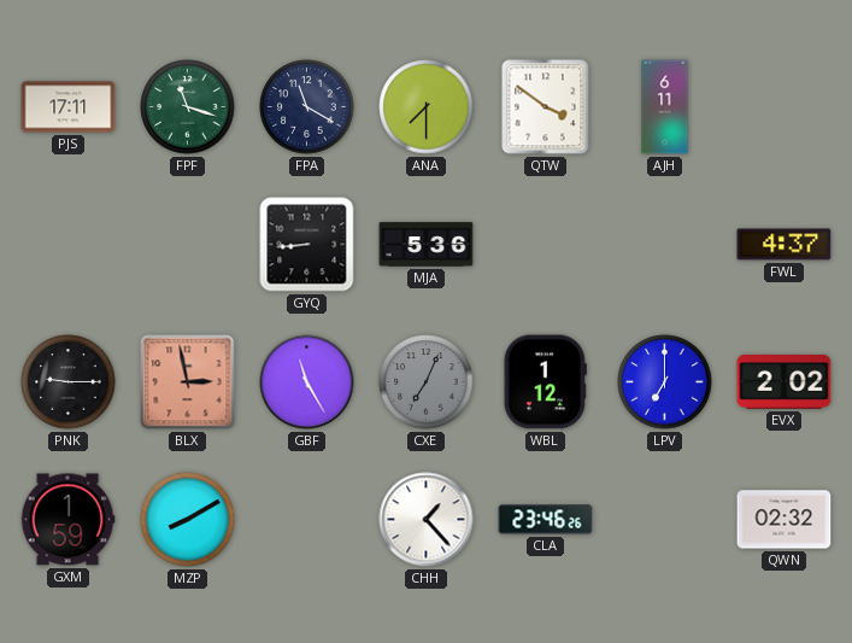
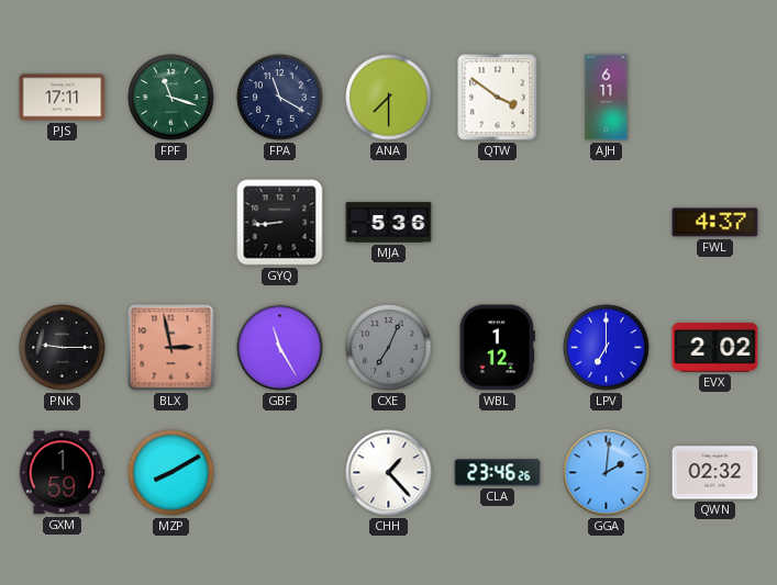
GGA: none -> 2:01 (607, 473)
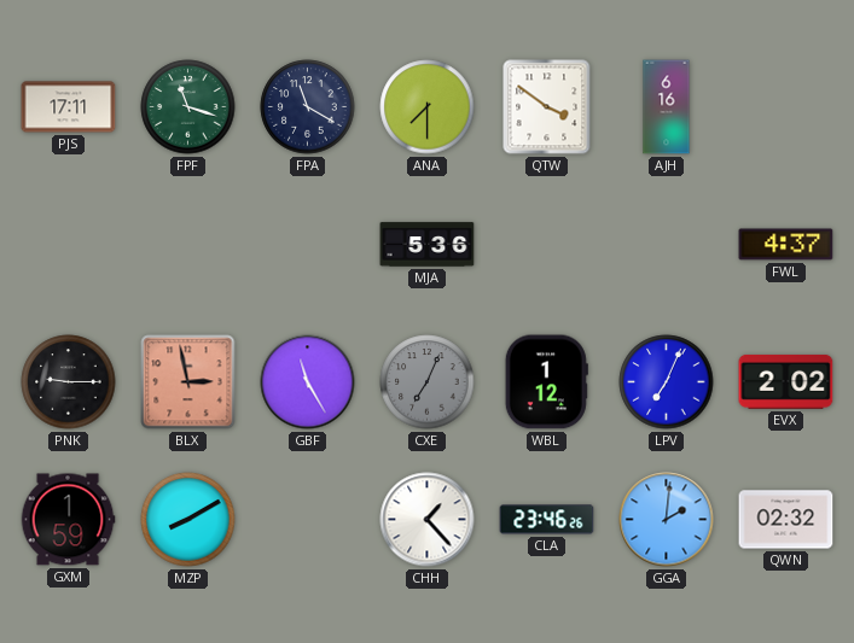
AJH: 6:11 -> 6:16 (667, 107)
GYQ: 8:44 -> none (280, 223)
LPV: 7:00 -> 7:04 (667, 382)
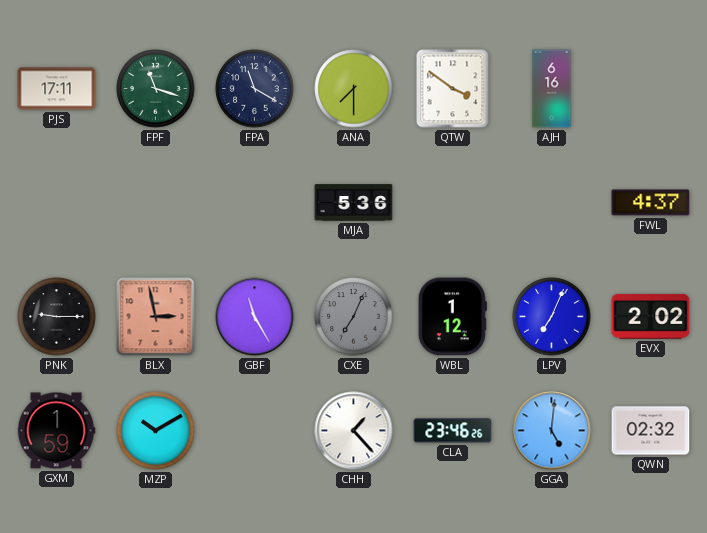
MZP: 8:10 -> 10:10 (156, 431)
GGA: 2:01 -> 5:01 (552, 431)
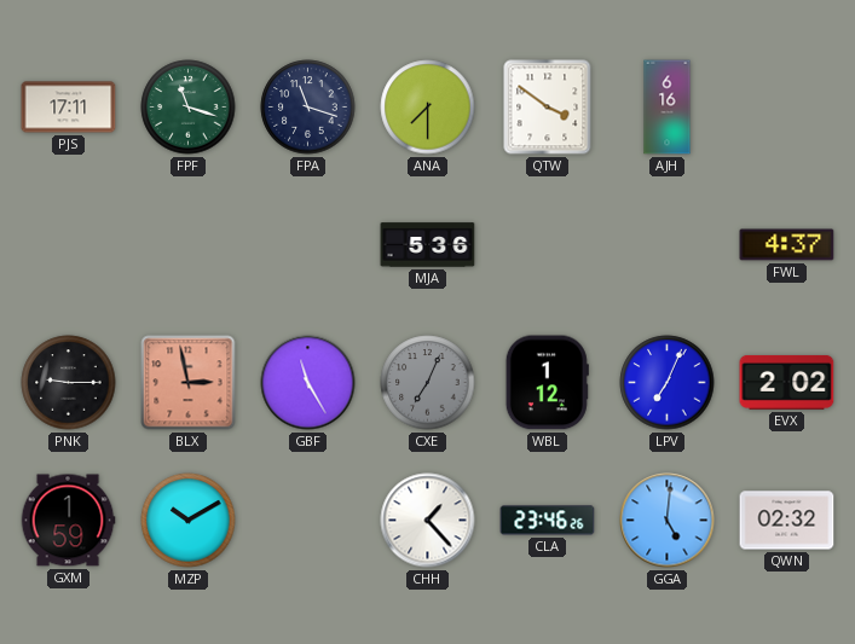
FPA: 11:20 -> 11:18 (308, 108)
